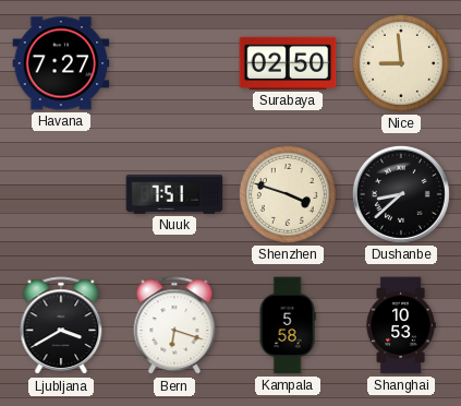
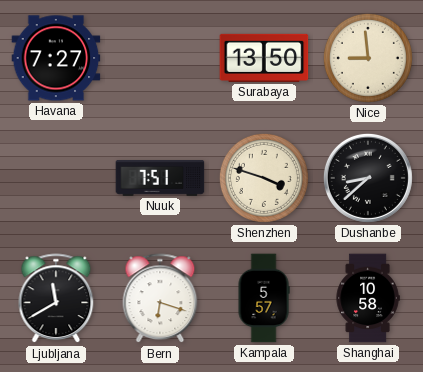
Surabaya: 02:50 -> 13:50 (264, 58)
Ljubljana: 3:40 -> 11:40 (56, 299)
Kampala: 5:58 -> 5:57 (264, 298)
Shanghai: 10:53 -> 10:58 (368, 298)
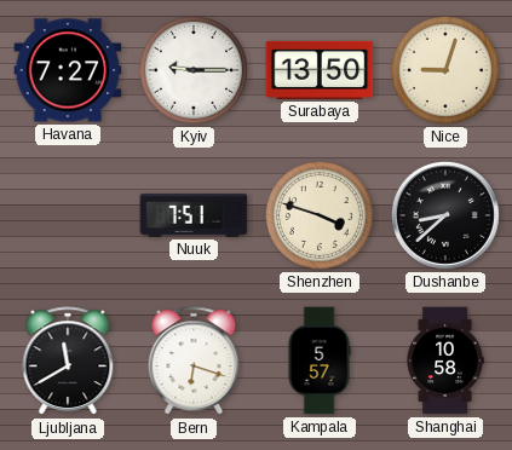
Kyiv: none -> 9:15 (194, 70)
Nice: 8:59 -> 9:03 (445, 70)
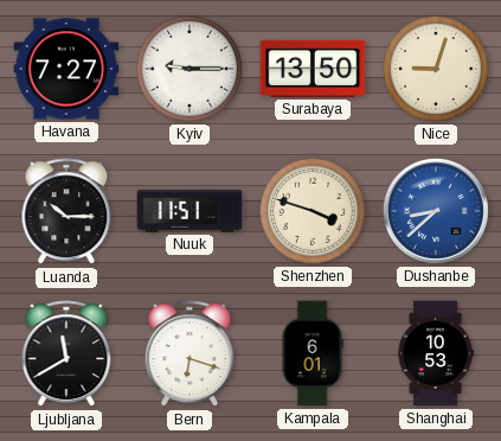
Luanda: none -> 10:15 (66, 212)
Nuuk: 7:51 -> 11:51 (190, 212)
Dushanbe dial: black -> blue (436, 211)
Kampala: 5:57 -> 6:01 (313, 353)
Shanghai: 10:58 -> 10:53 (436, 353)
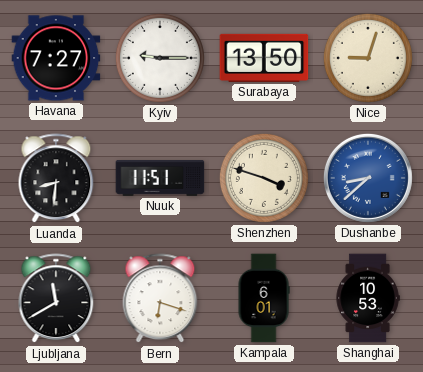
Luanda: 10:15 -> 8:31 (56, 179)
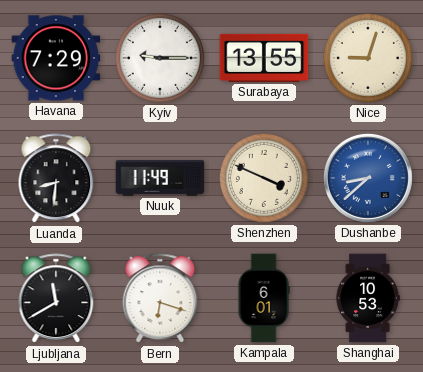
Havana: 7:27 -> 7:29 (56, 58)
Surabaya: 13:50 -> 13:55 (264, 58)
Nuuk: 11:51 -> 11:49 (160, 179)
Shenzhen: 3:48 -> 3:49 (264, 178)
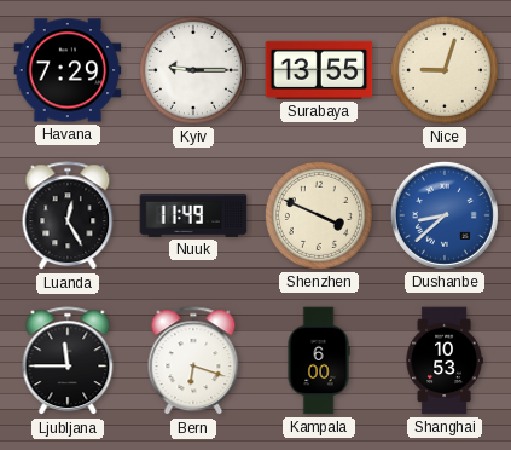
Luanda: 8:31 -> 12:25 (68, 217)
Ljubljana: 11:40 -> 11:45 (68, 362)
Kampala: 6:01 -> 6:00 (319, 360)
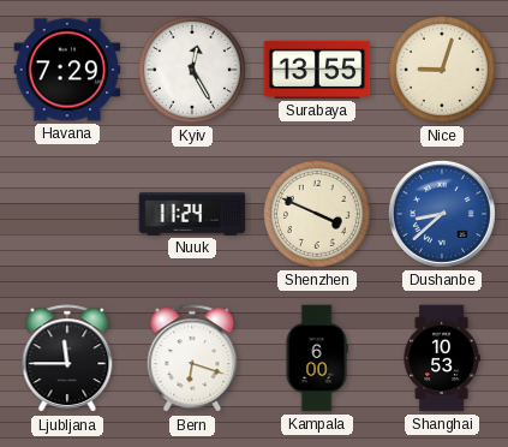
Kyiv: 9:15 -> 12:25 (192, 70)
Luanda: 12:25 -> none (68, 217)
Nuuk: 11:49 -> 11:24 (192, 215)
